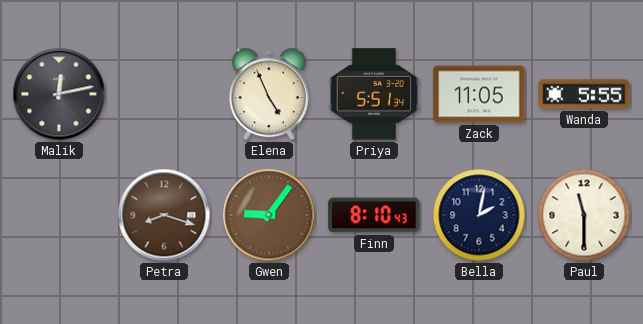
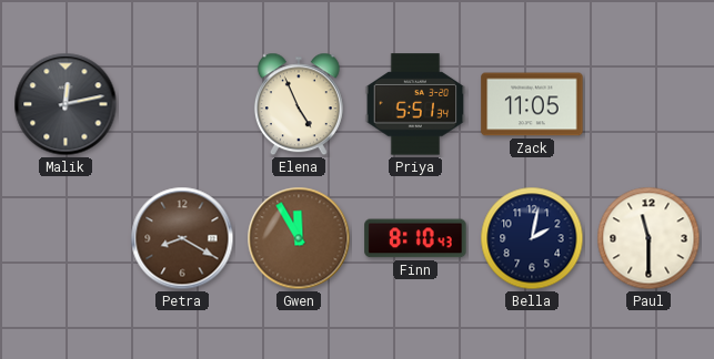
Wanda: 5:55 -> none (584, 94)
Petra: 8:18 -> 8:20 (182, 238)
Gwen: 9:06 -> 11:55 (299, 238)
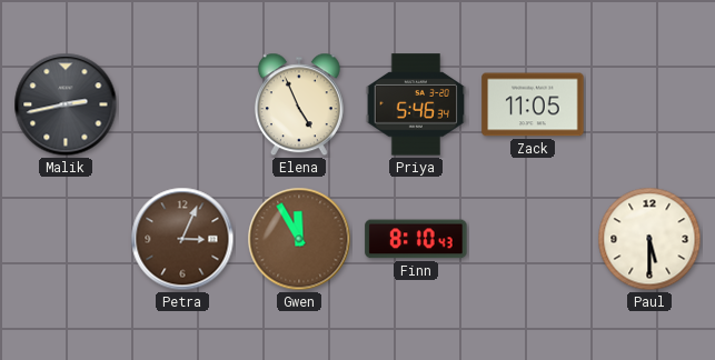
Malik: 12:13 -> 2:43 (66, 104)
Priya: 5:51 -> 5:46 (416, 104)
Petra: 8:20 -> 3:04 (182, 239)
Bella: 2:02 -> none (532, 238)
Paul: 11:30 -> 5:30 (649, 239)
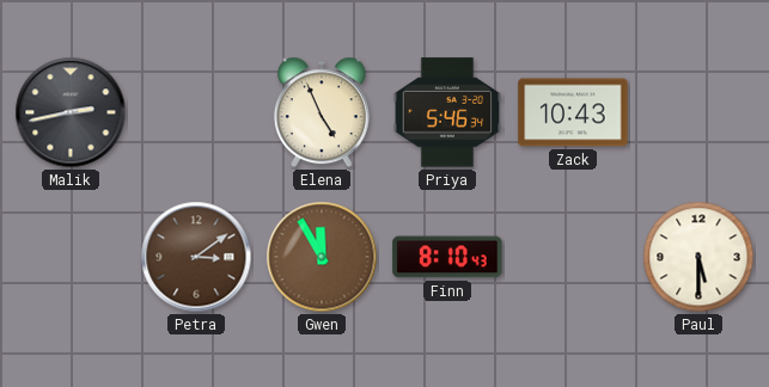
Zack: 11:05 -> 10:43 (573, 112)
Petra: 3:04 -> 3:09 (196, 257)
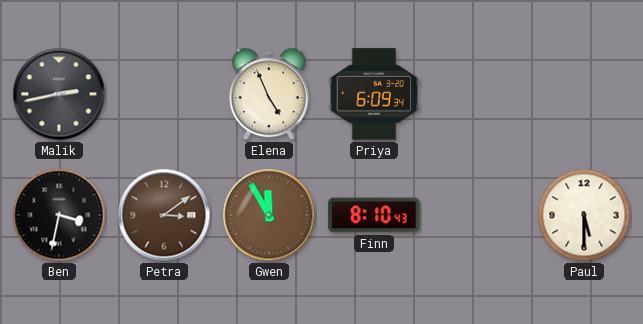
Priya: 5:46 -> 6:09 (374, 94)
Zack: 10:43 -> none (573, 112)
Ben: none -> 3:32 (59, 215)
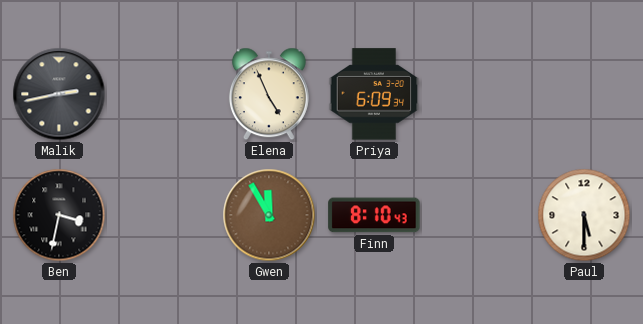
Petra: 3:09 -> none (164, 215)
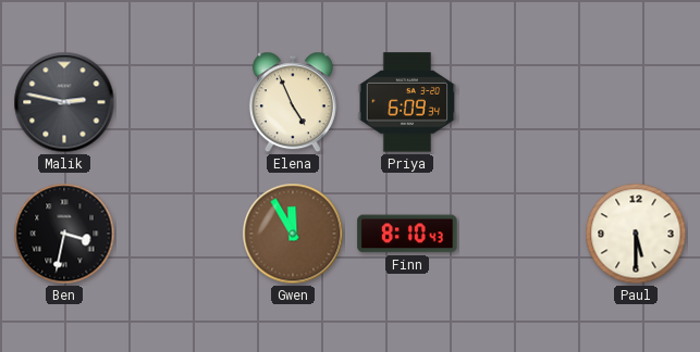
Malik: 2:43 -> 2:47 (64, 102)
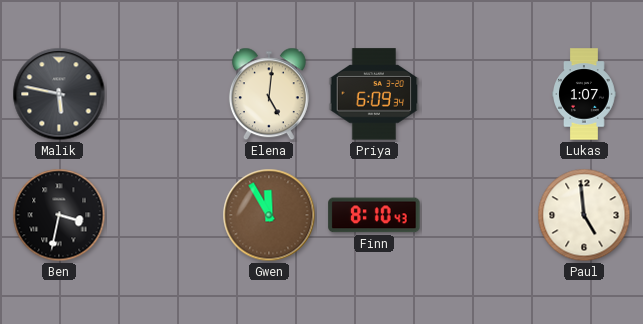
Malik: 2:47 -> 5:47 (59, 94)
Elena: 4:56 -> 5:01 (269, 94)
Lukas: none -> 1:07 (584, 94)
Paul: 5:30 -> 4:59 (584, 215)
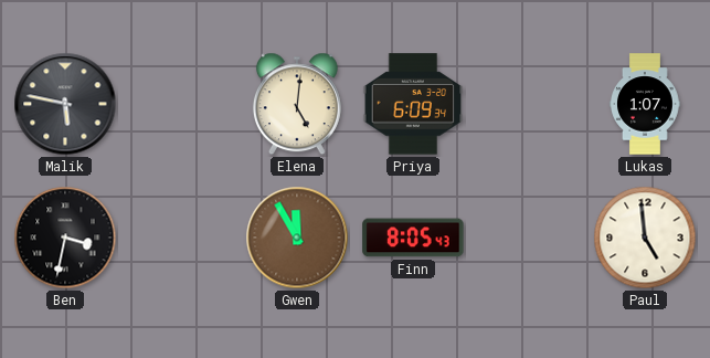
Finn: 8:10 -> 8:05 (413, 238)
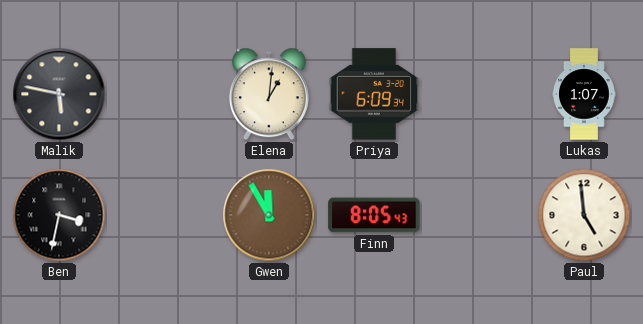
Elena: 5:01 -> 1:01 (269, 94)
